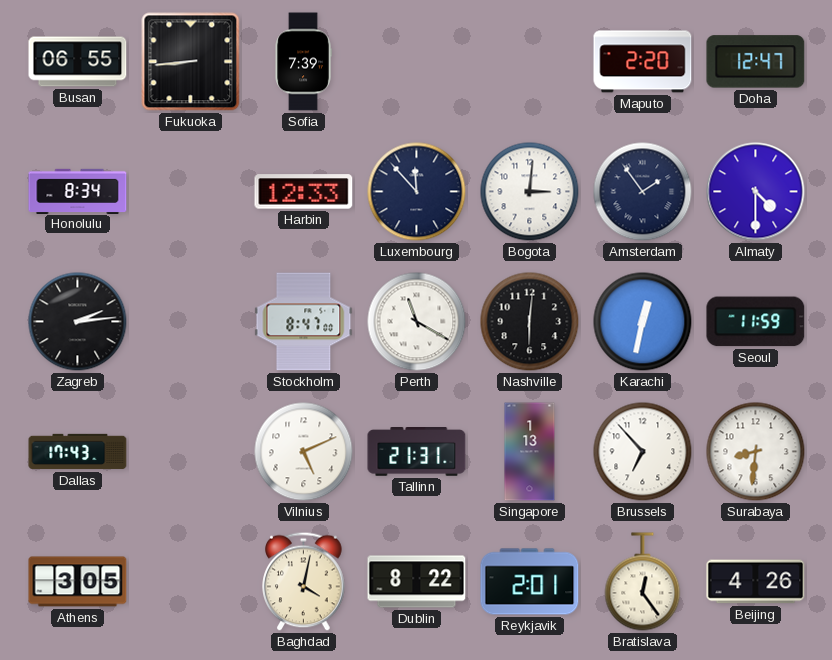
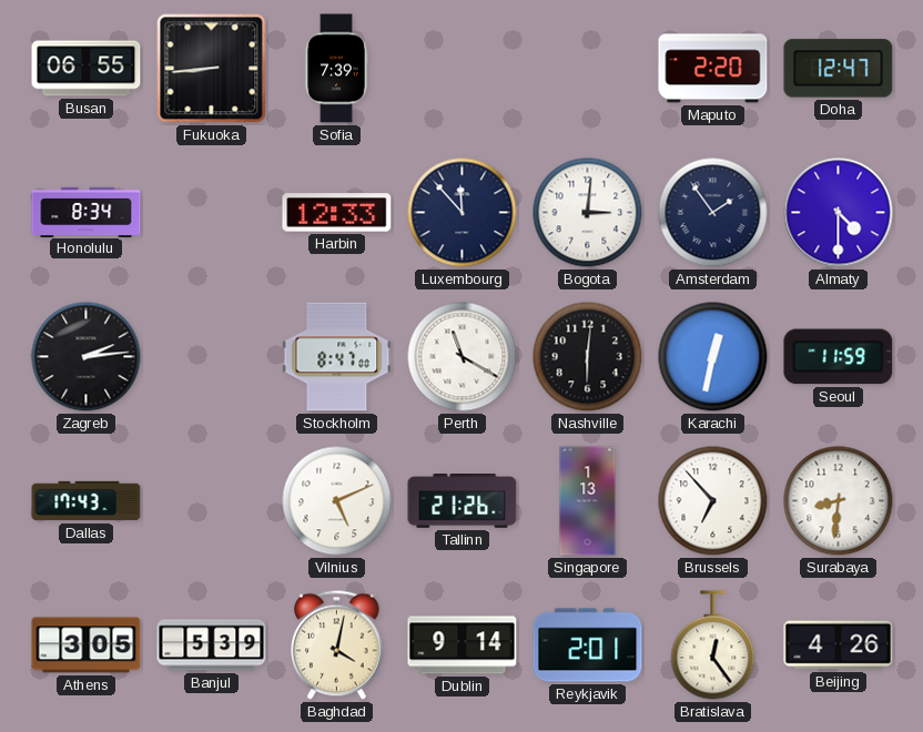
Tallinn: 21:31 -> 21:26 (463, 501)
Banjul: none -> 5:39 (212, 645)
Dublin: 8:22 -> 9:14 (463, 645)
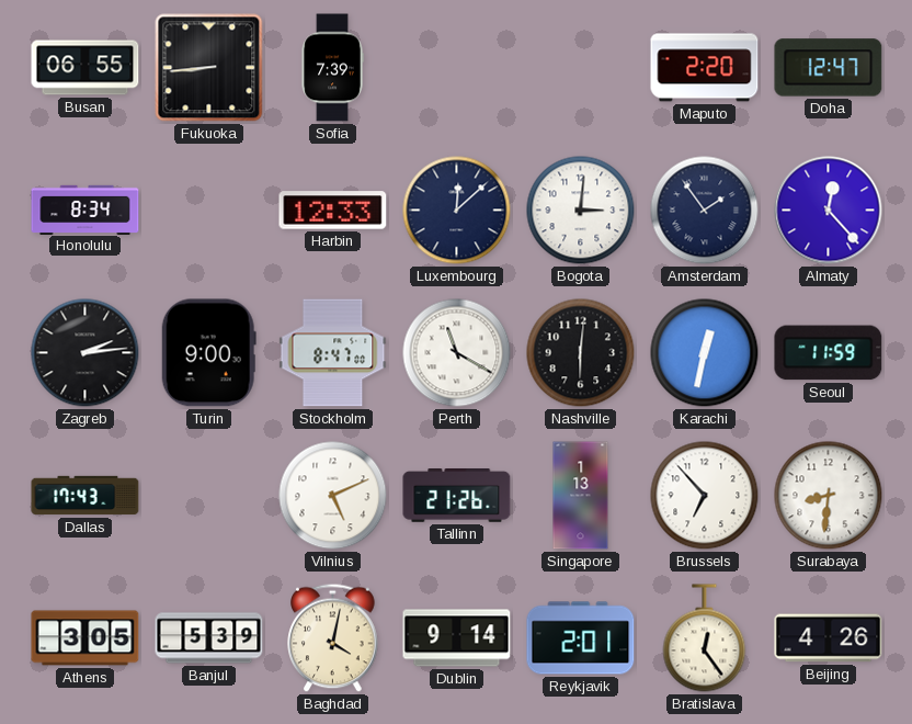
Luxembourg: 11:53 -> 12:08 (457, 211)
Almaty: 4:30 -> 12:23 (829, 211)
Turin: none -> 9:00 (208, 353)
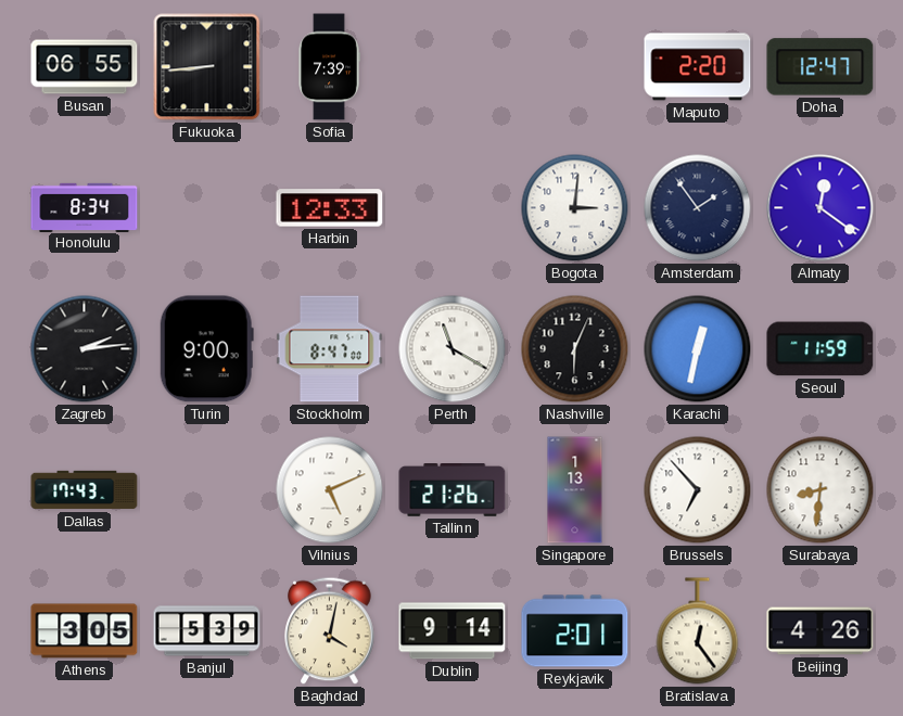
Luxembourg: 12:08 -> none (457, 211)
Almaty: 12:23 -> 12:21 (821, 208)
Nashville: 6:01 -> 6:04 (575, 349)
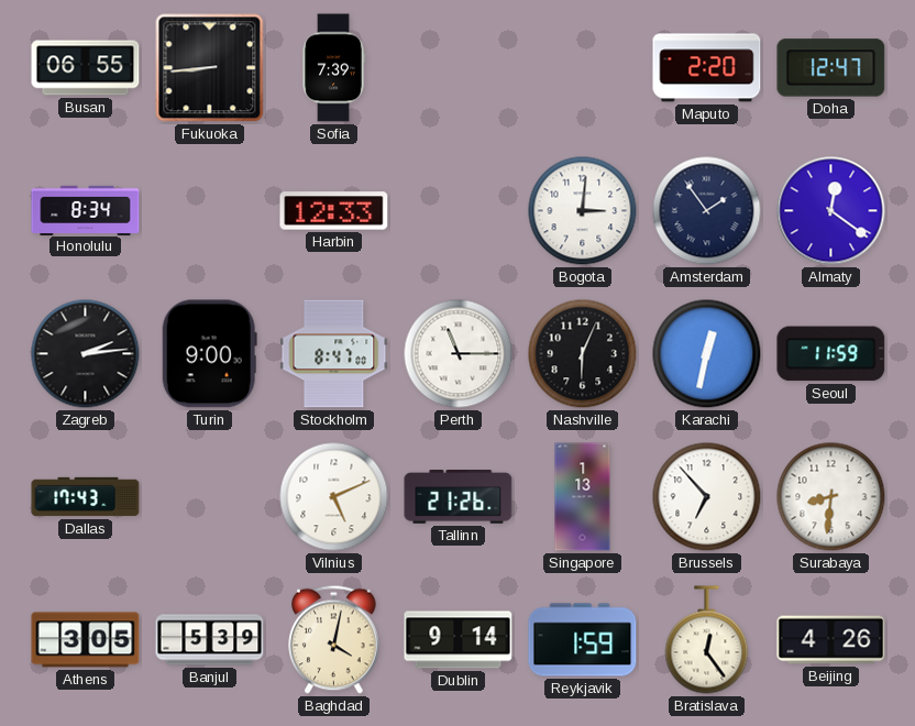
Perth: 11:20 -> 11:15 (459, 354)
Reykjavik: 2:01 -> 1:59 (583, 640)
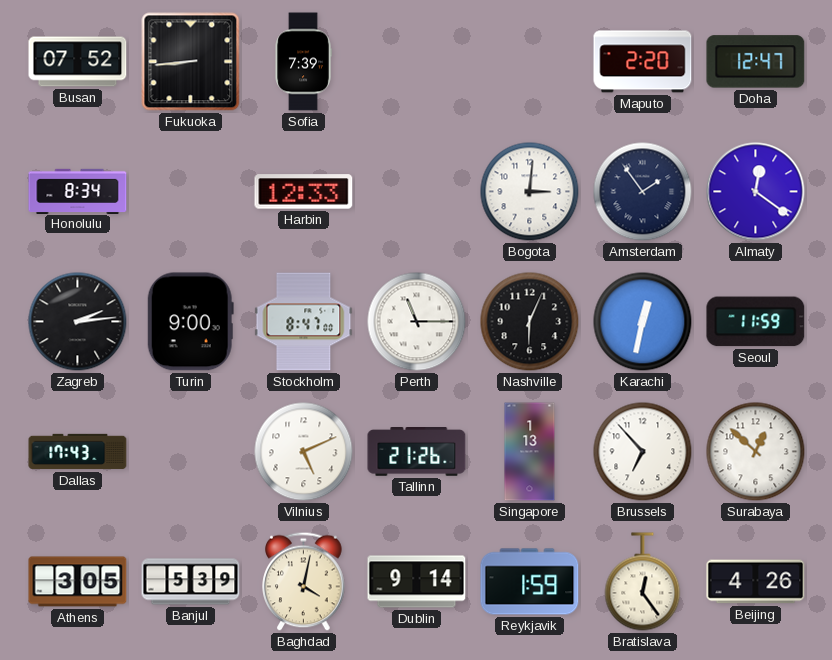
Busan: 06:55 -> 07:52 (78, 62)
Surabaya: 8:31 -> 12:52 (756, 452)
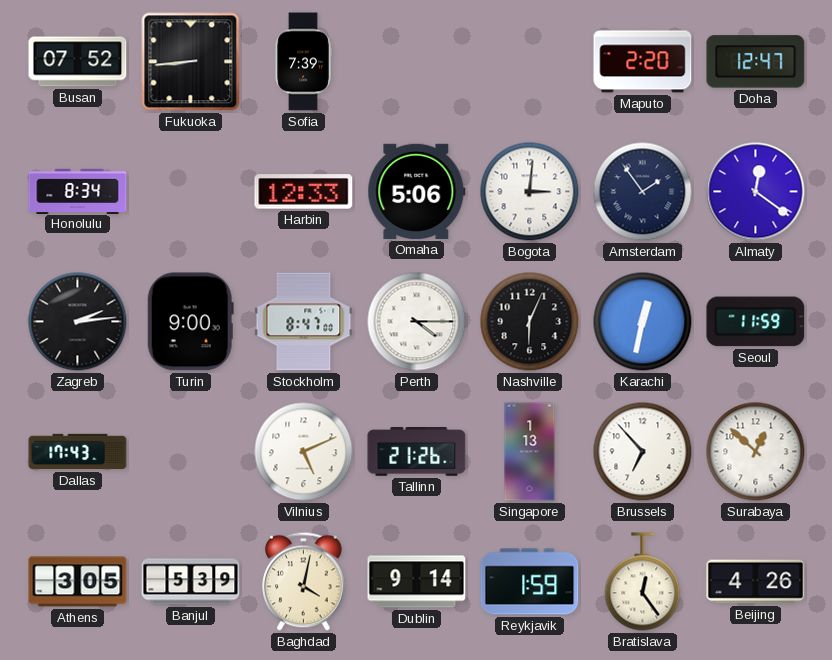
Omaha: none -> 5:06 (417, 191)
Perth: 11:15 -> 4:15 (417, 322)
